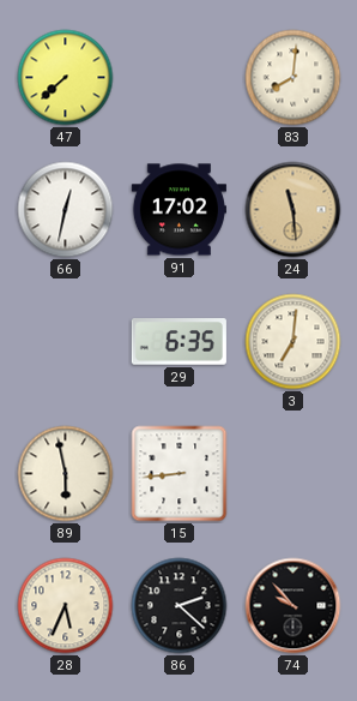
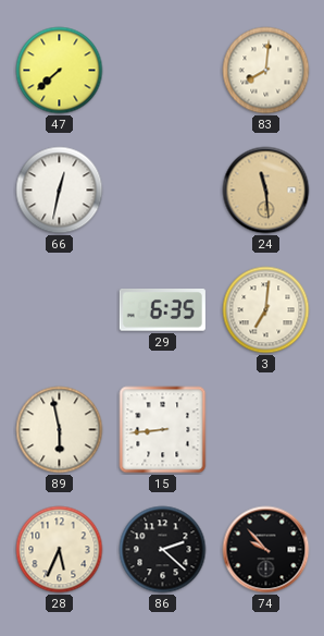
91: 17:02 -> none (179, 210)
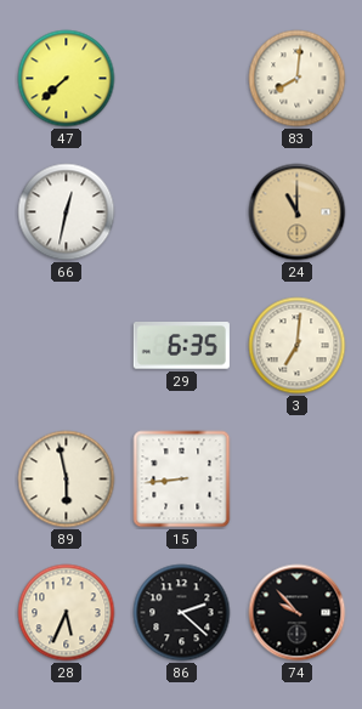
24: 11:29 -> 11:00 (298, 212)
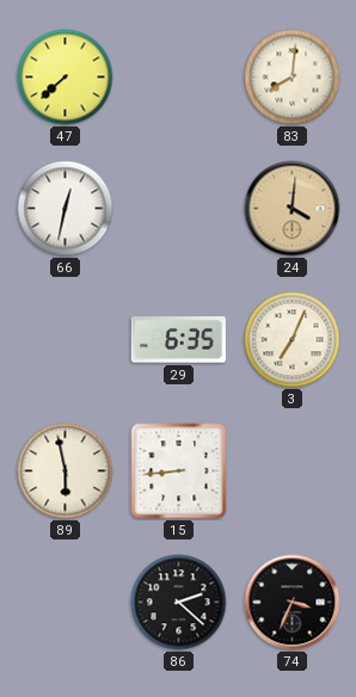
24: 11:00 -> 4:01 (293, 209)
3: 7:01 -> 7:04 (293, 340)
28: 5:34 -> none (67, 613)
74: 9:53 -> 3:34 (293, 603)
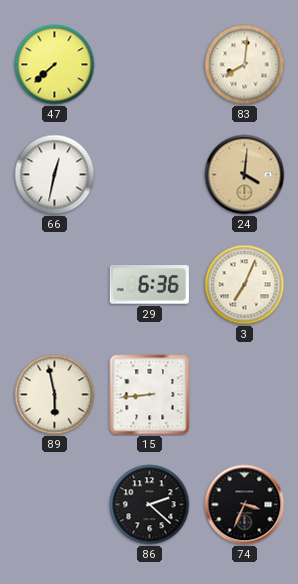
29: 6:35 -> 6:36 (149, 285)
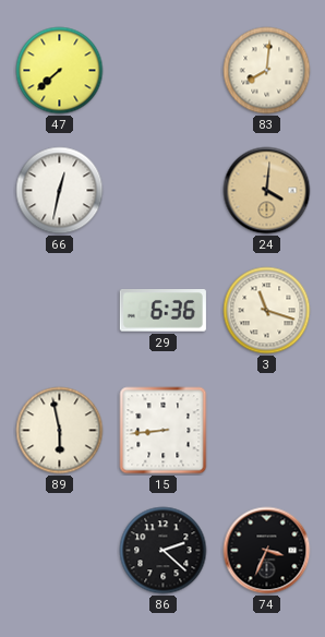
3: 7:04 -> 11:18 (267, 311)
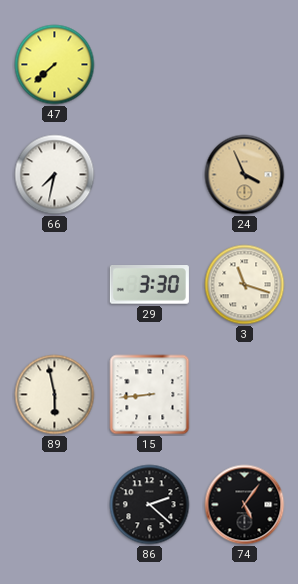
83: 8:01 -> none (267, 71)
66: 12:32 -> 7:32 (55, 175)
24: 4:01 -> 3:56 (245, 175)
29: 6:36 -> 3:30 (149, 285)
74: 3:34 -> 5:06 (245, 505)
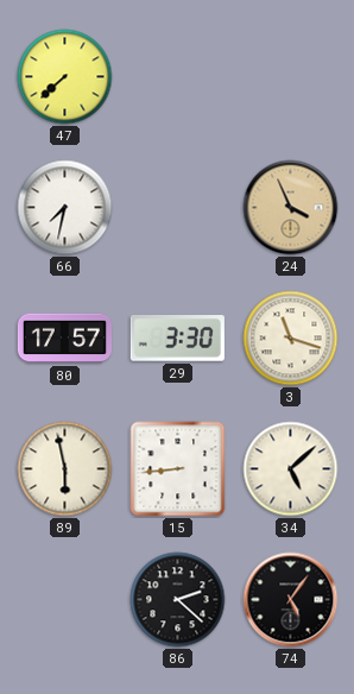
80: none -> 17:57 (64, 339)
34: none -> 5:08 (291, 469)
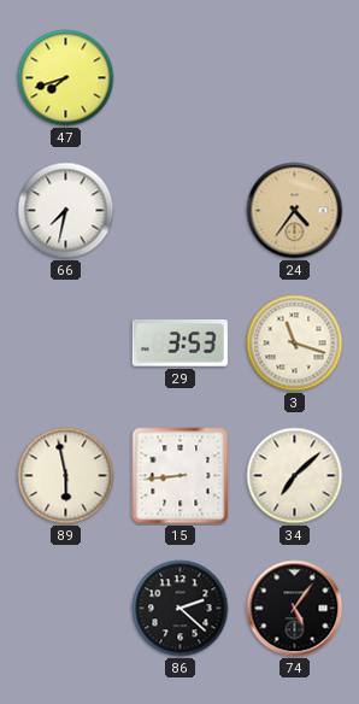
47: 7:38 -> 7:42 (66, 78)
24: 3:56 -> 4:36 (295, 211)
80: 17:57 -> none (64, 339)
29: 3:30 -> 3:53 (179, 344)
34: 5:08 -> 7:08 (295, 476)
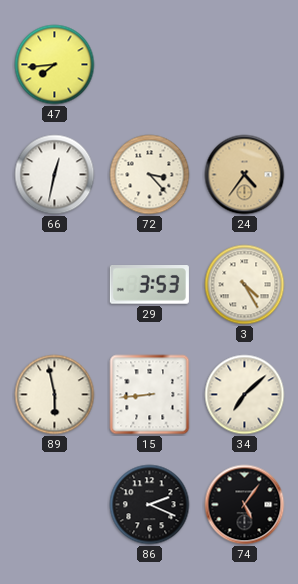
47: 7:42 -> 7:44 (55, 65)
66: 7:32 -> 12:32 (55, 175)
72: none -> 3:23 (150, 175)
3: 11:18 -> 4:25 (245, 285)
86: 2:22 -> 2:19 (150, 505)
